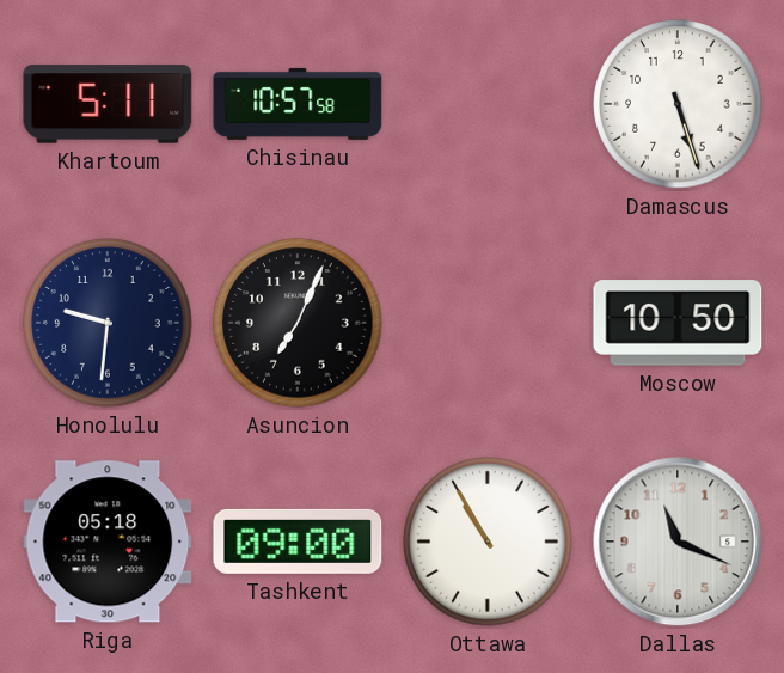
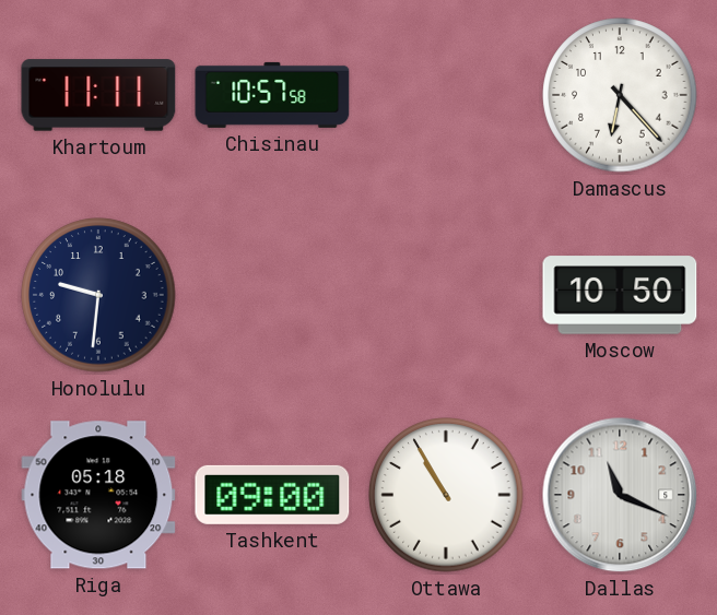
Khartoum: 5:11 -> 11:11 (98, 95)
Damascus: 5:27 -> 6:23 (620, 95)
Asuncion: 7:04 -> none (298, 323)
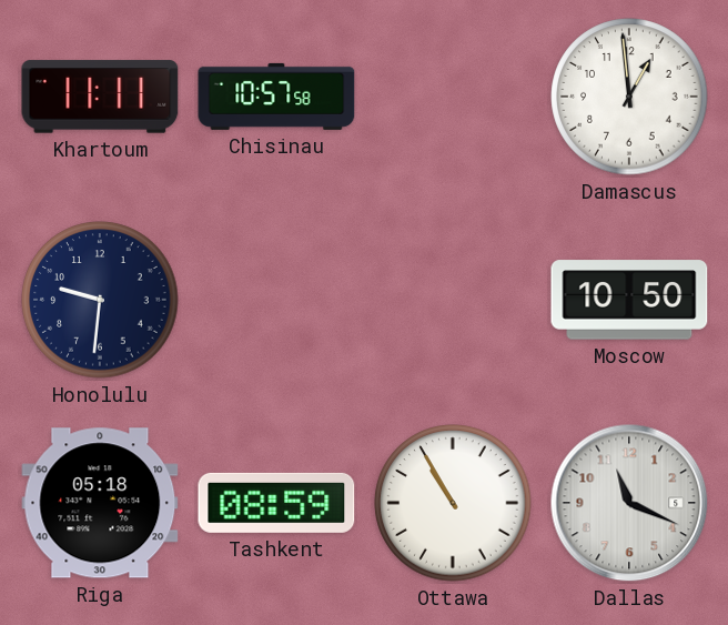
Damascus: 6:23 -> 12:59 (629, 97)
Tashkent: 09:00 -> 08:59 (276, 503)
